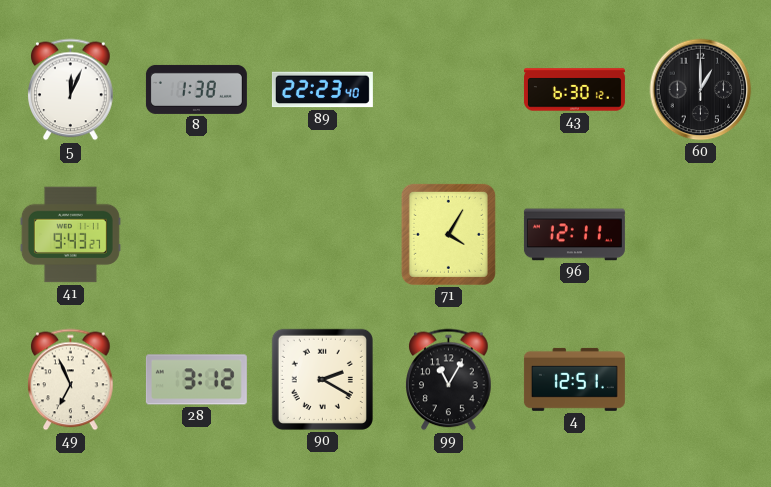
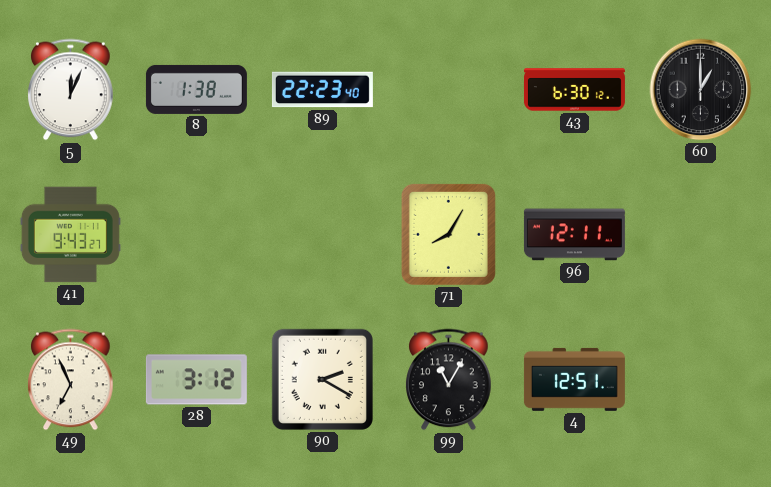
71: 4:05 -> 8:05 (448, 234)
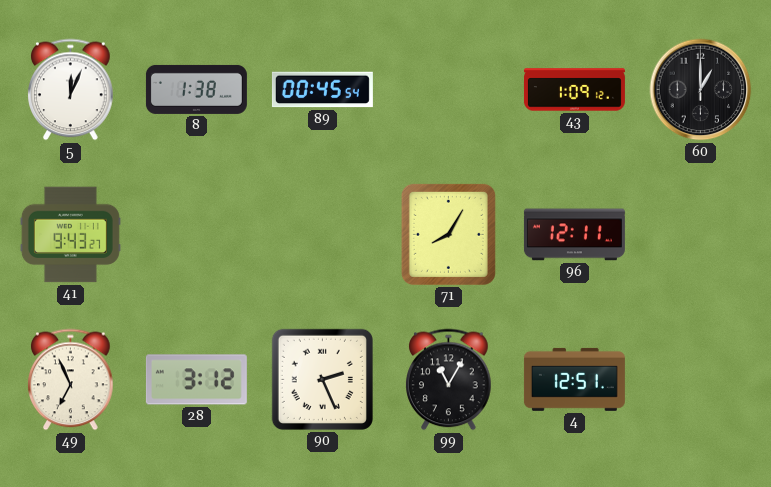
89: 22:23 -> 00:45 (322, 90)
43: 6:30 -> 1:09 (574, 90)
90: 2:20 -> 2:26 (322, 379)
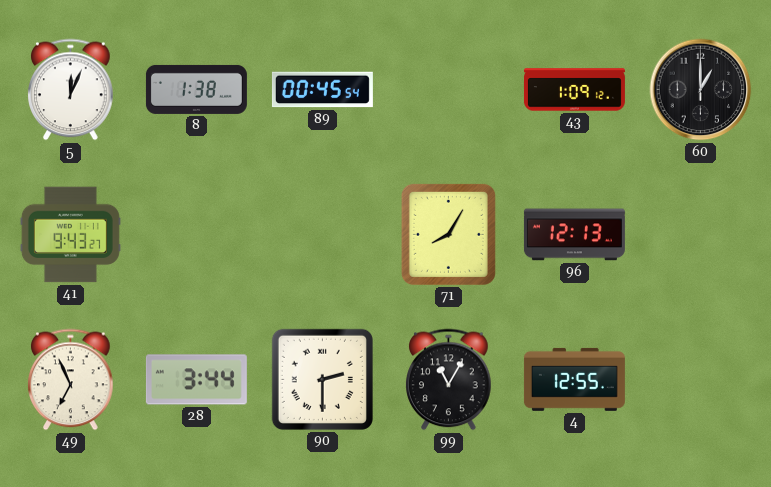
96: 12:11 -> 12:13 (574, 235)
28: 3:12 -> 3:44 (196, 380)
90: 2:26 -> 2:30 (322, 379)
4: 12:51 -> 12:55 (574, 379)
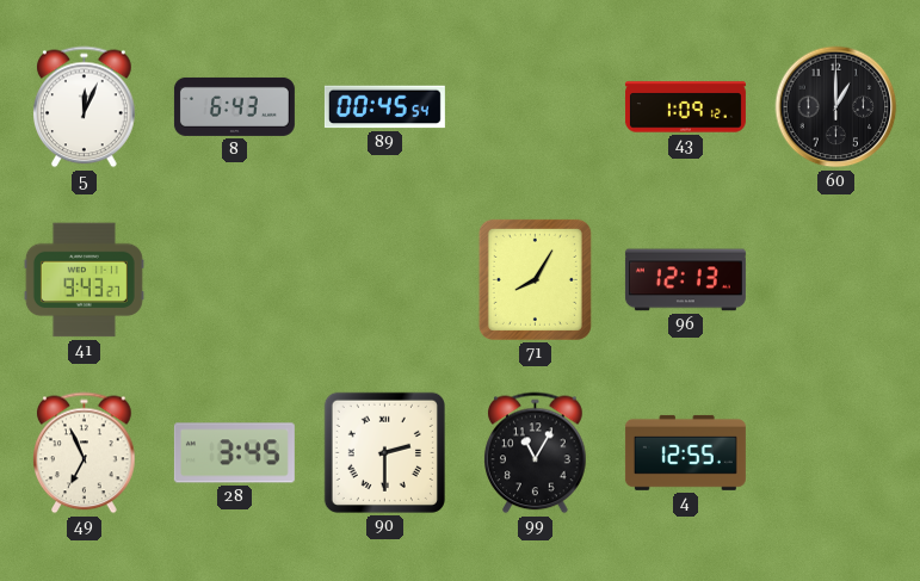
8: 1:38 -> 6:43 (234, 106)
28: 3:44 -> 3:45 (234, 453)
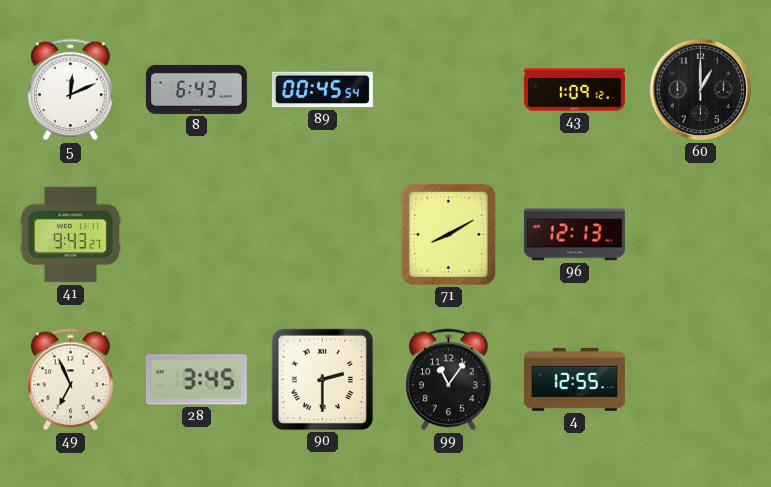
5: 12:04 -> 12:11 (71, 90)
71: 8:05 -> 8:10 (448, 234)
99: 11:05 -> 11:06 (449, 380)
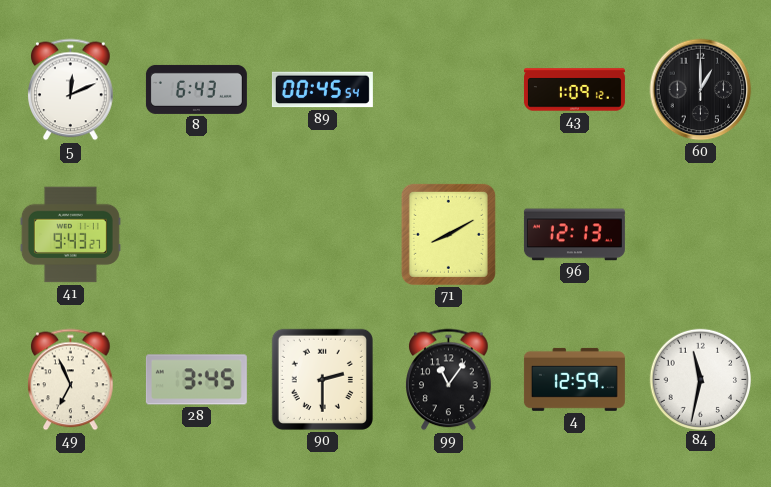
4: 12:55 -> 12:59 (574, 379)
84: none -> 11:32 (700, 379)
